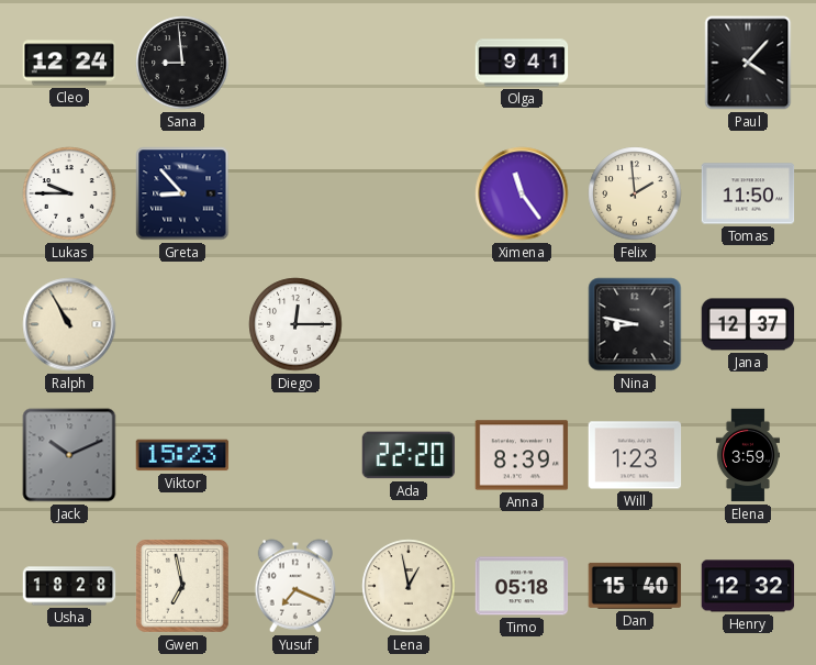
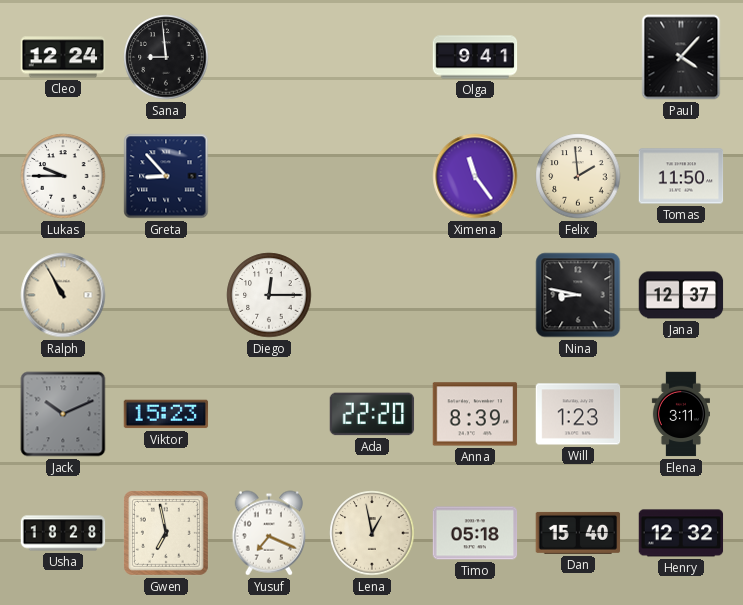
Elena: 3:59 -> 3:11 (681, 414)
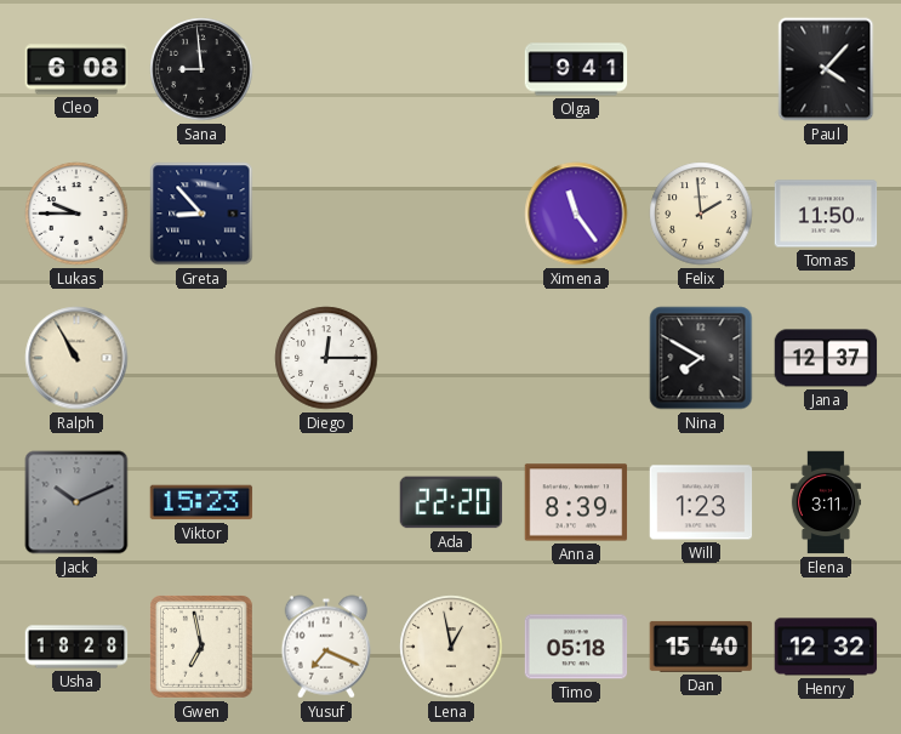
Cleo: 12:24 -> 6:08 (76, 69)
Nina: 8:47 -> 7:50 (701, 358)
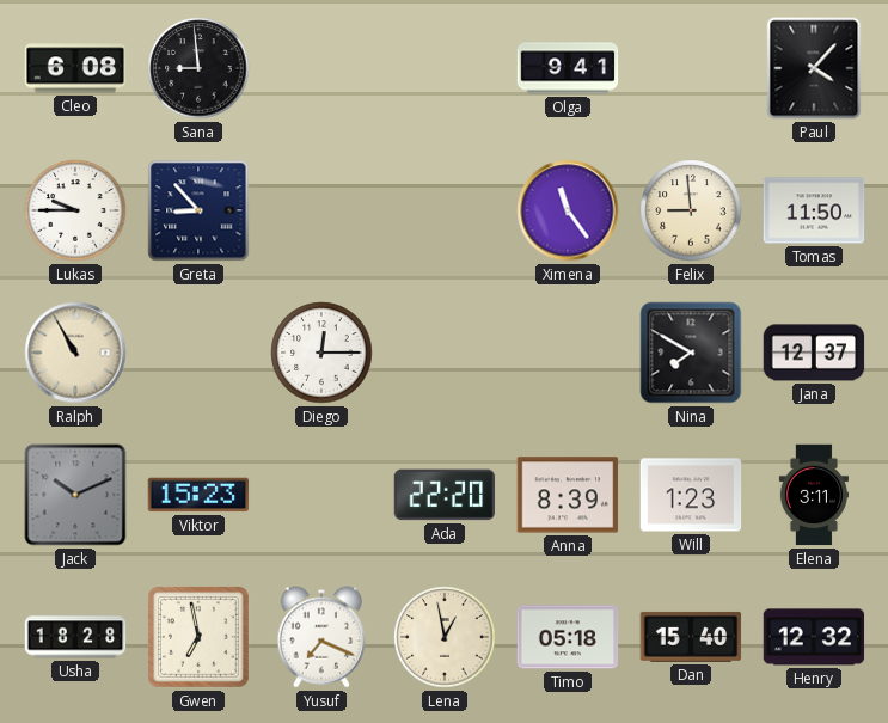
Felix: 1:59 -> 8:59 (691, 210)
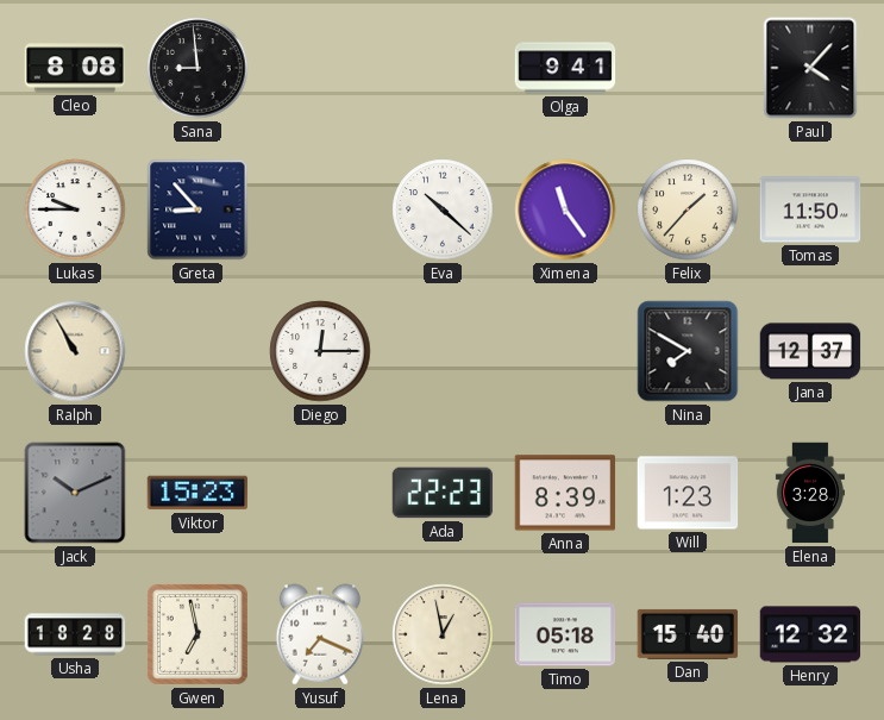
Cleo: 6:08 -> 8:08 (75, 68)
Eva: none -> 10:22 (443, 209)
Felix: 8:59 -> 1:37 (688, 209)
Ada: 22:20 -> 22:23 (443, 493)
Elena: 3:11 -> 3:28 (810, 493)
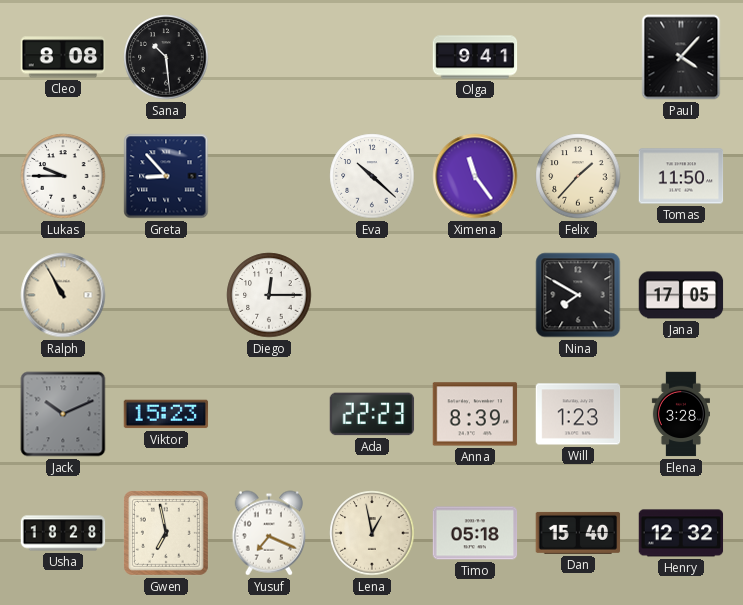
Sana: 8:59 -> 10:29 (166, 57)
Jana: 12:37 -> 17:05 (681, 295)
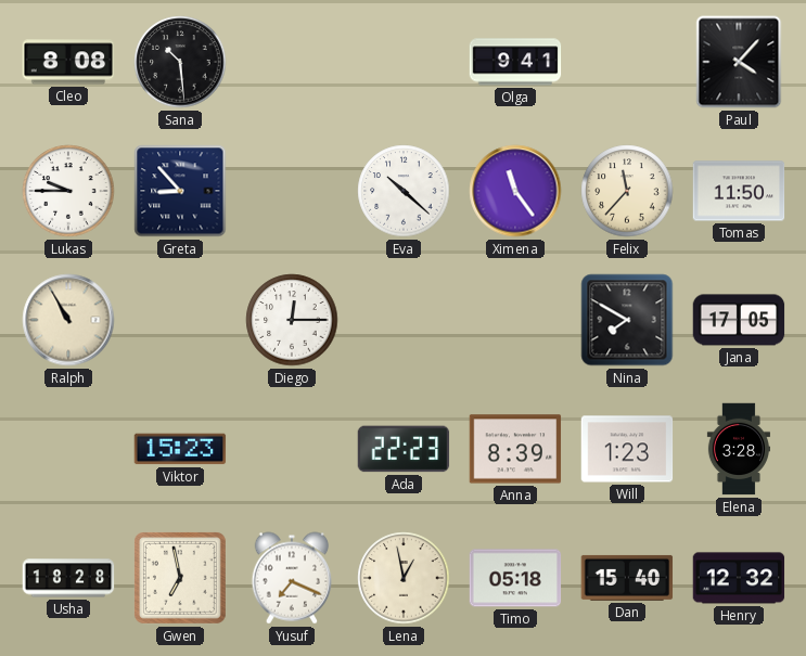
Felix: 1:37 -> 11:37 (627, 191)
Jack: 10:11 -> none (63, 414)
